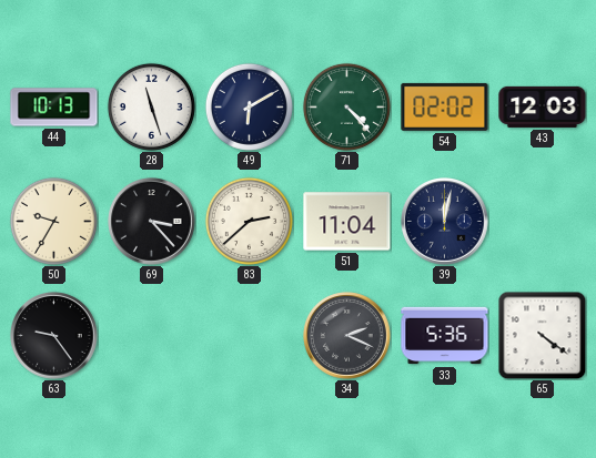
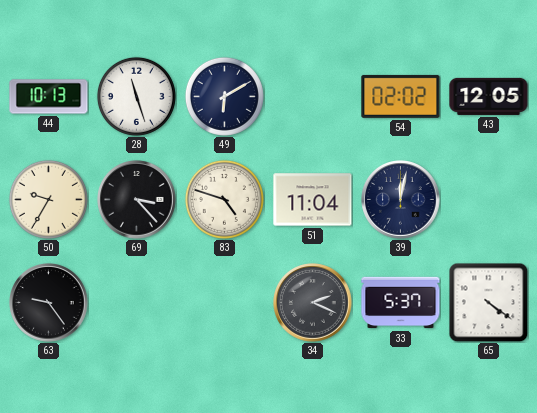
71: 4:23 -> none (346, 106)
43: 12:03 -> 12:05 (489, 96)
83: 2:38 -> 4:48 (224, 199)
33: 5:36 -> 5:37 (401, 303)
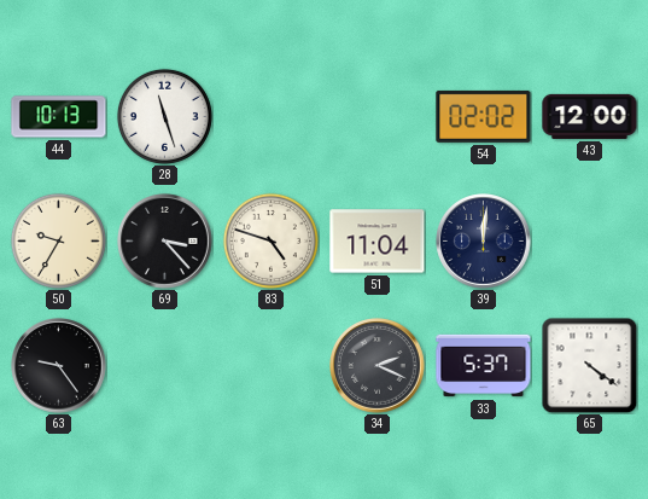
49: 6:10 -> none (224, 96)
43: 12:05 -> 12:00 (590, 116)
39: 12:02 -> 12:01 (484, 242)
